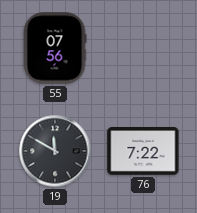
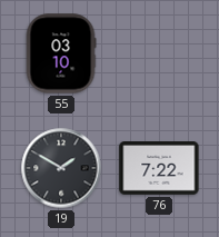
55: 07:56 -> 03:10 (61, 53)
19: 11:50 -> 1:50 (61, 168)
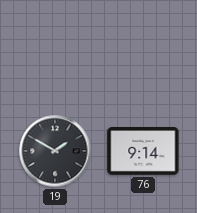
55: 03:10 -> none (61, 53)
76: 7:22 -> 9:14 (143, 152)
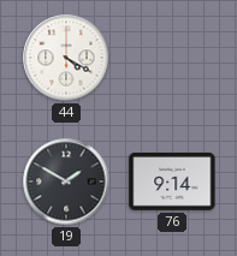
44: none -> 4:20 (66, 58)
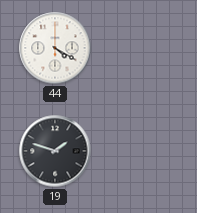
19: 1:50 -> 1:48 (55, 151)
76: 9:14 -> none (172, 183)
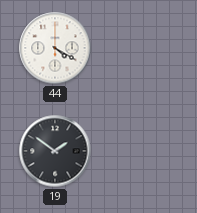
19: 1:48 -> 1:51 (55, 151)
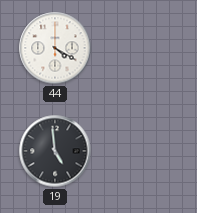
19: 1:51 -> 4:59 (55, 151)
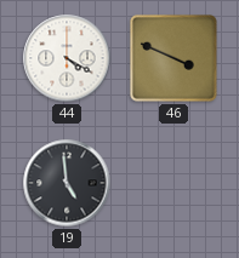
46: none -> 3:49 (175, 59)
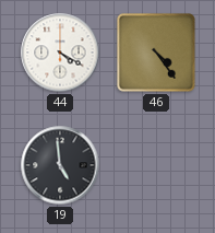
46: 3:49 -> 4:24 (157, 54)
